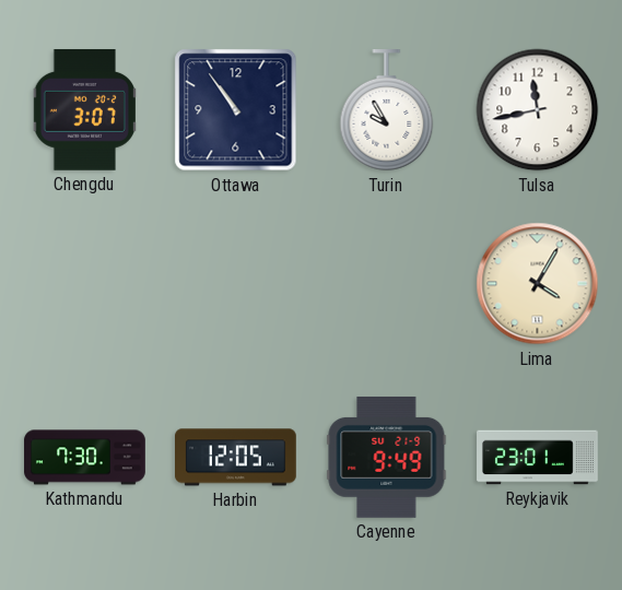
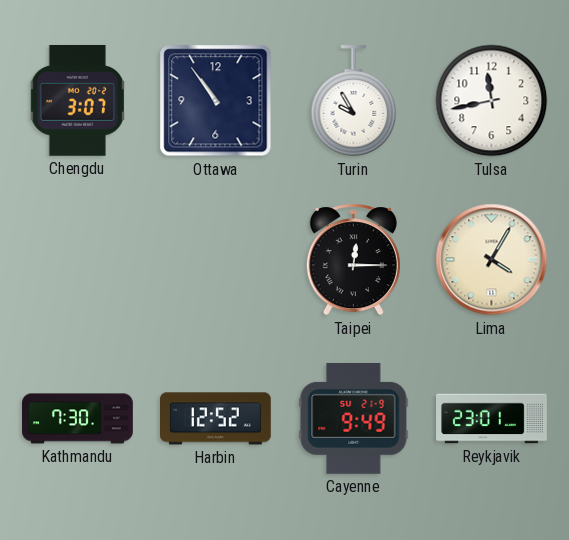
Taipei: none -> 12:15 (353, 260)
Harbin: 12:05 -> 12:52 (216, 419)
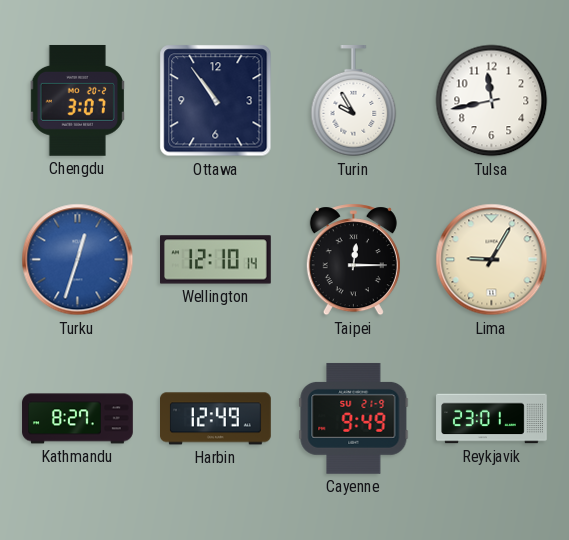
Turku: none -> 12:33 (78, 260)
Wellington: none -> 12:10 (216, 260)
Lima: 4:05 -> 9:05 (492, 260)
Kathmandu: 7:30 -> 8:27 (78, 419)
Harbin: 12:52 -> 12:49 (216, 419)
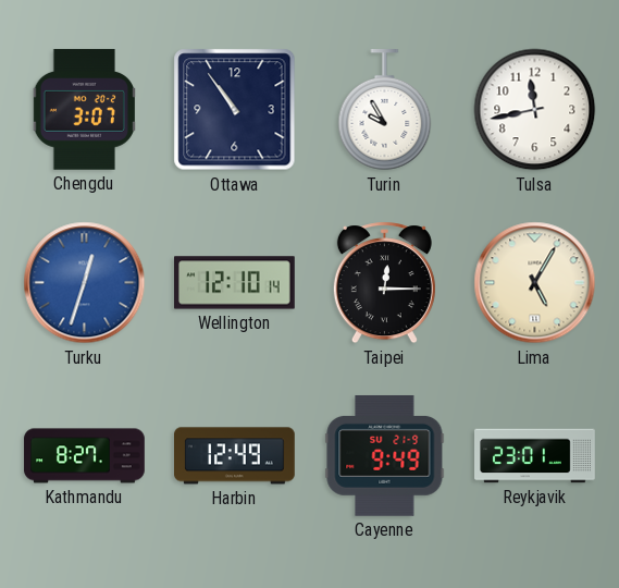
Lima: 9:05 -> 5:05 (535, 283)
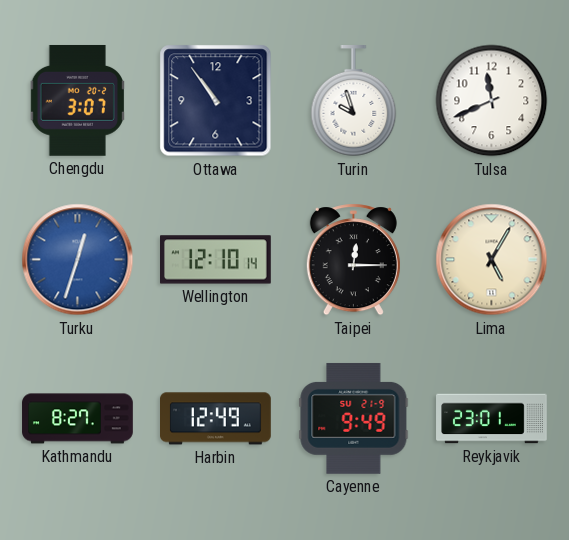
Turin: 9:55 -> 9:57 (354, 102)
Tulsa: 11:43 -> 11:41 (492, 101)
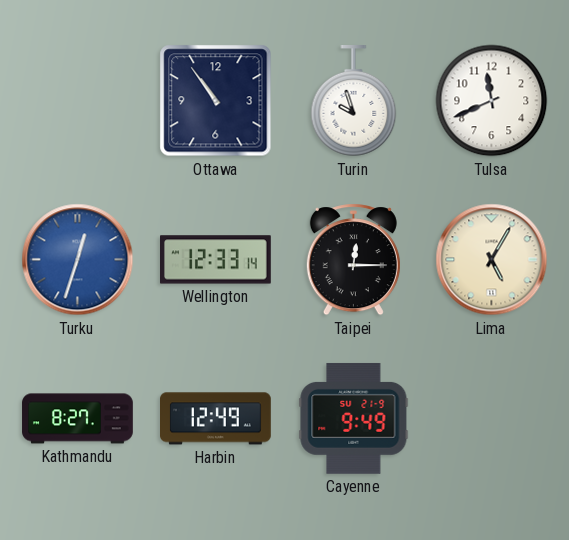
Chengdu: 3:07 -> none (77, 100)
Wellington: 12:10 -> 12:33 (216, 260)
Reykjavik: 23:01 -> none (492, 419)
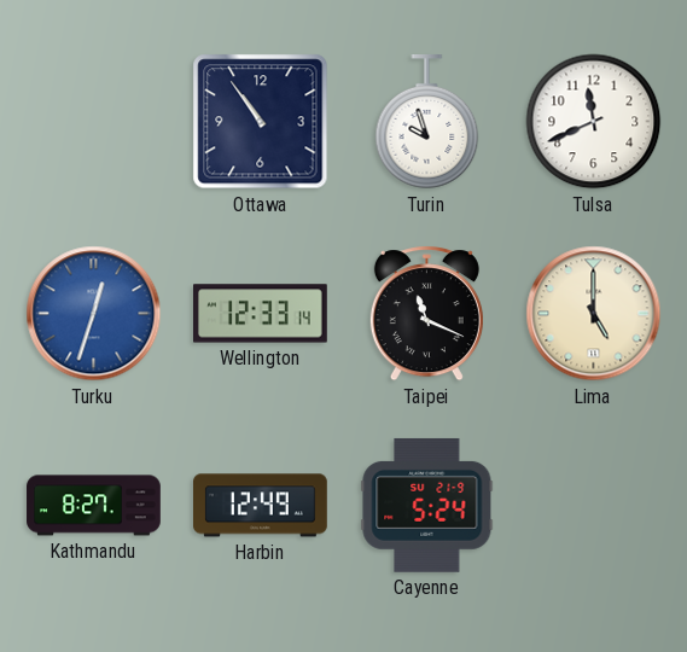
Taipei: 12:15 -> 11:19 (426, 314)
Lima: 5:05 -> 5:00 (594, 314)
Cayenne: 9:49 -> 5:24 (427, 505)
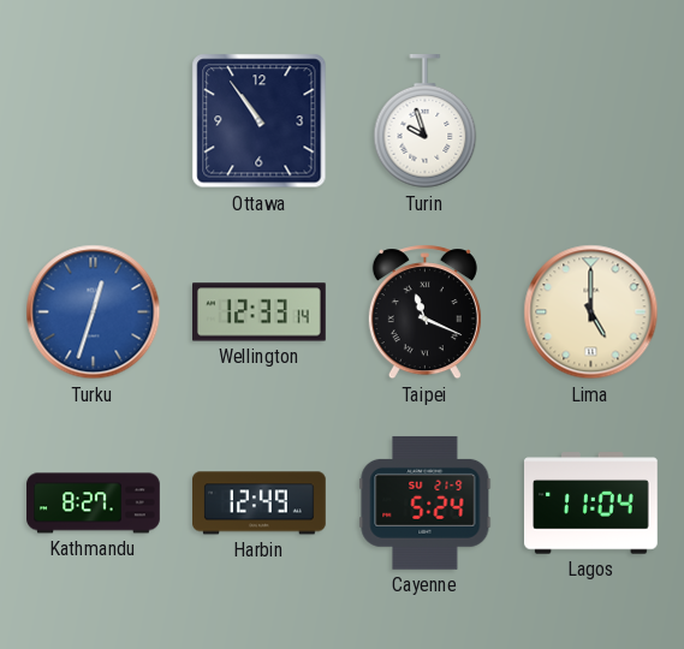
Tulsa: 11:41 -> none (594, 122)
Lagos: none -> 11:04 (591, 504)
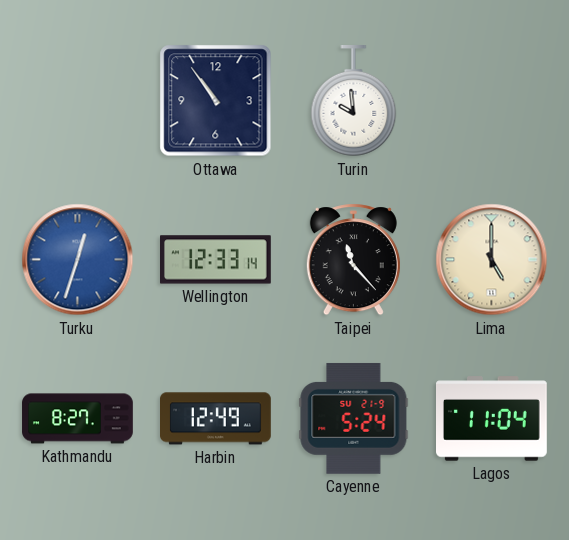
Turin: 9:57 -> 9:59 (354, 102)
Taipei: 11:19 -> 11:23 (353, 260)
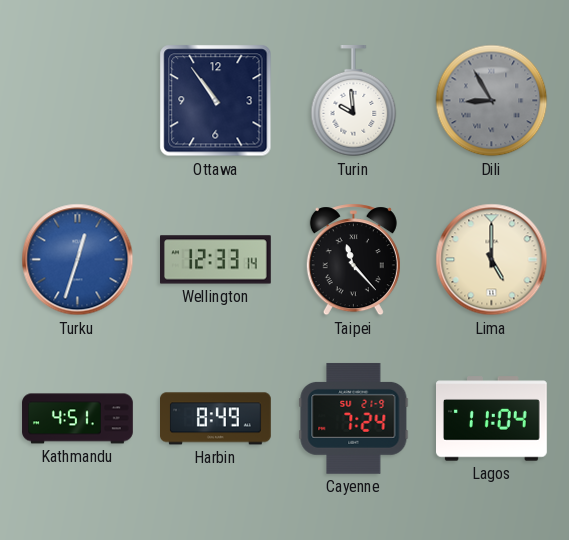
Dili: none -> 8:55 (492, 101)
Kathmandu: 8:27 -> 4:51 (78, 419)
Harbin: 12:49 -> 8:49 (216, 419)
Cayenne: 5:24 -> 7:24 (354, 418)
